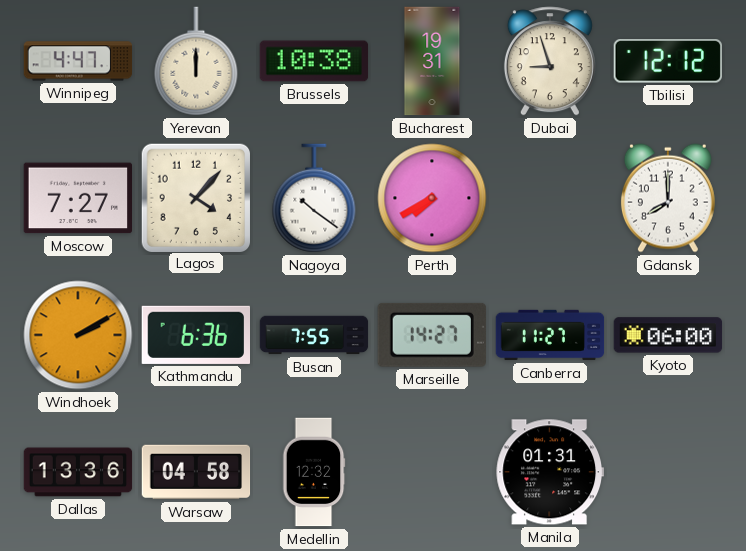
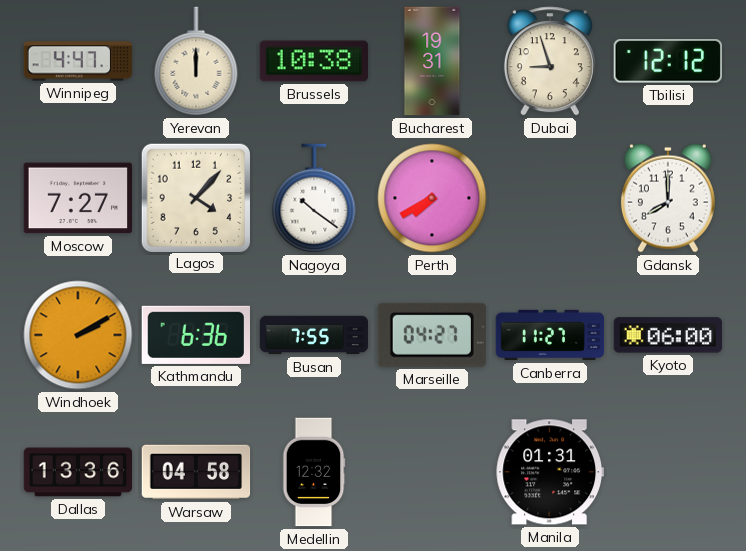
Marseille: 14:27 -> 04:27 (432, 335)
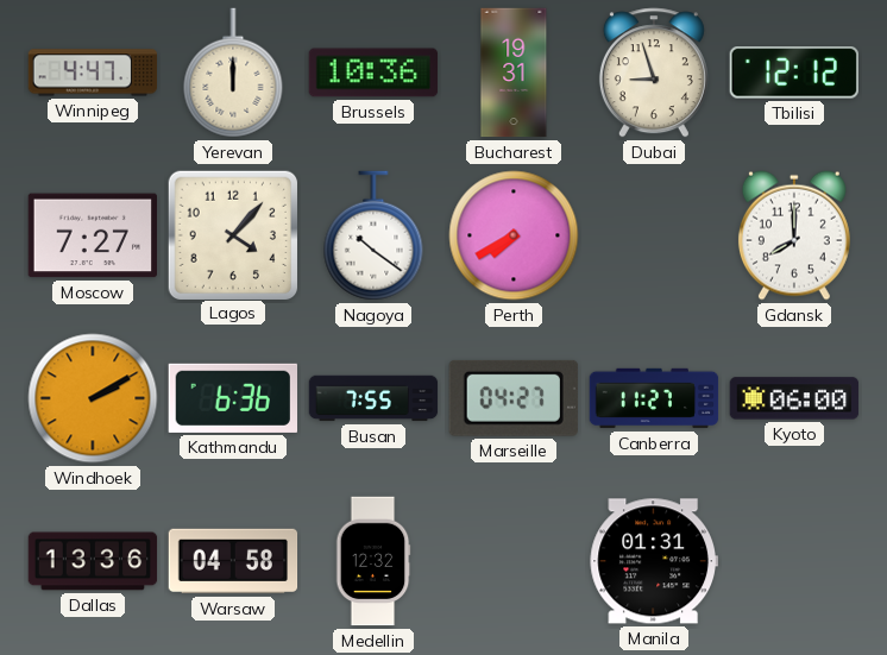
Brussels: 10:38 -> 10:36 (373, 73)
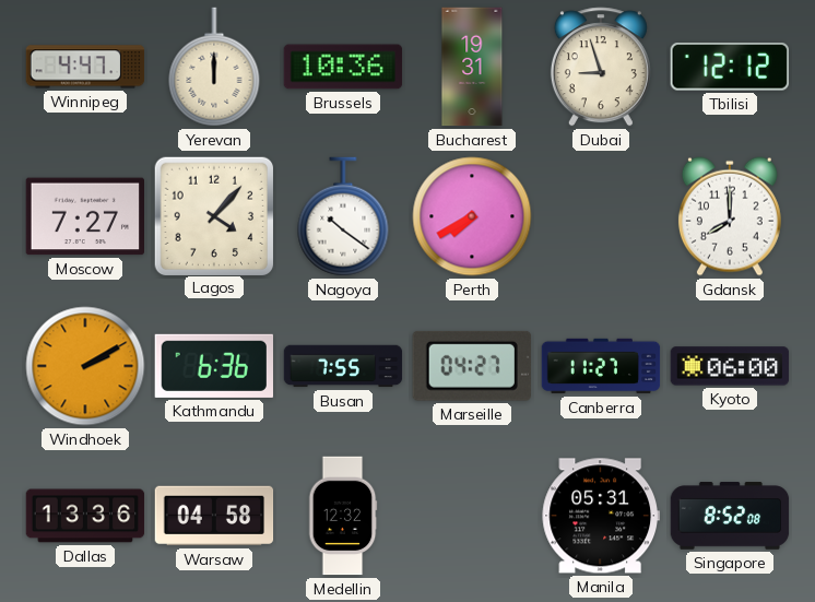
Manila: 01:31 -> 05:31 (600, 516)
Singapore: none -> 8:52 (730, 516)
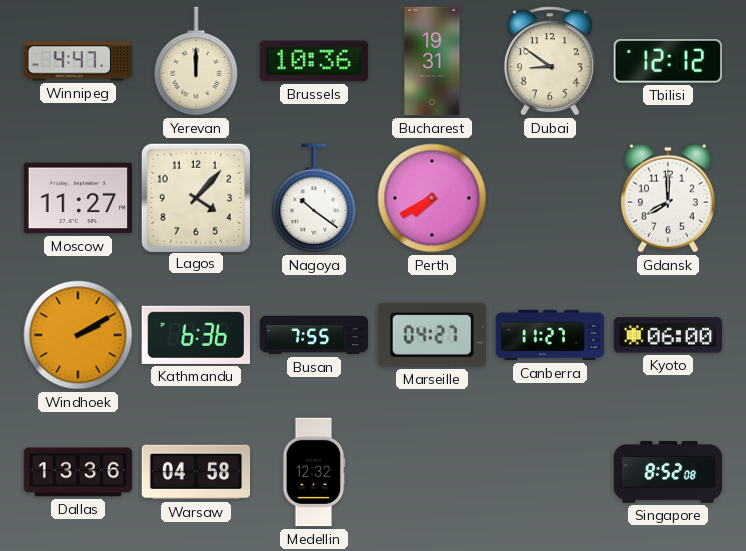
Dubai: 8:57 -> 8:51 (550, 61)
Moscow: 7:27 -> 11:27 (77, 198)
Manila: 05:31 -> none (600, 516)
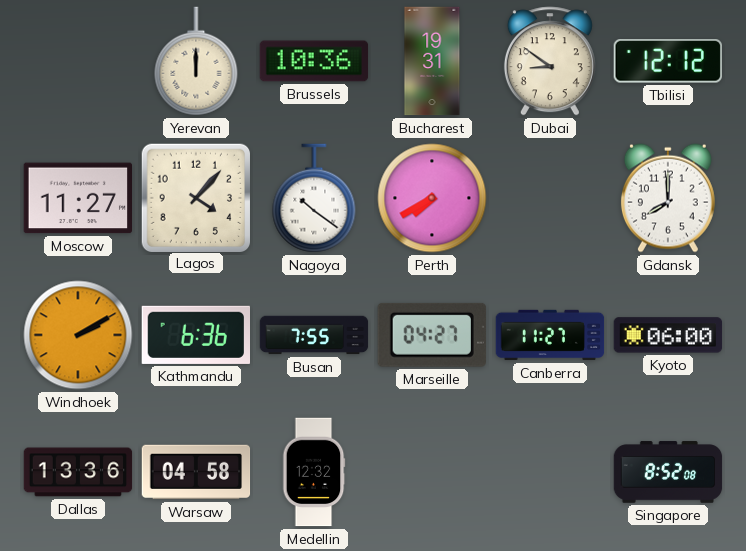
Winnipeg: 4:47 -> none (78, 61)
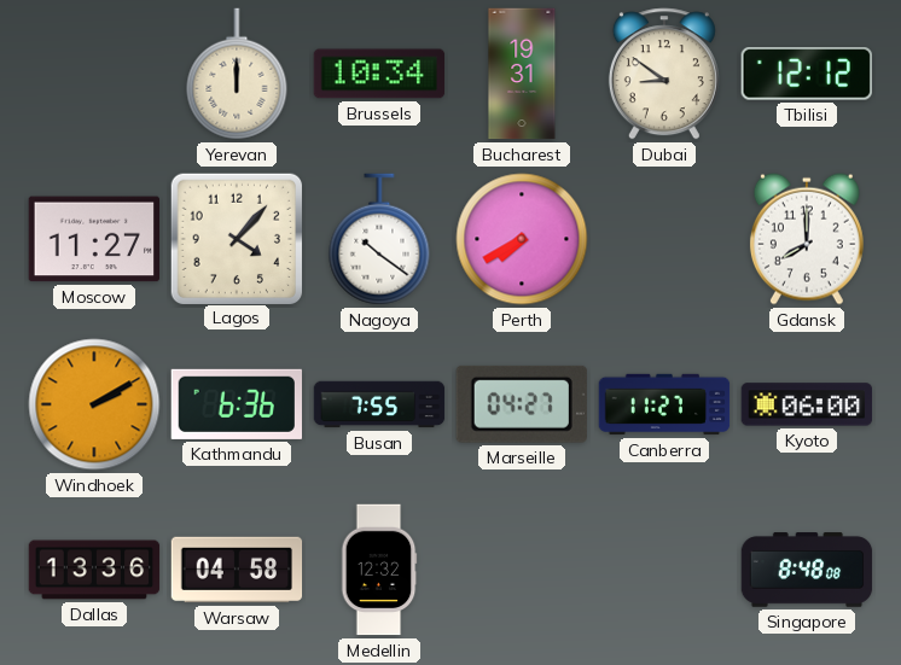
Brussels: 10:36 -> 10:34 (379, 74)
Singapore: 8:52 -> 8:48 (807, 570)
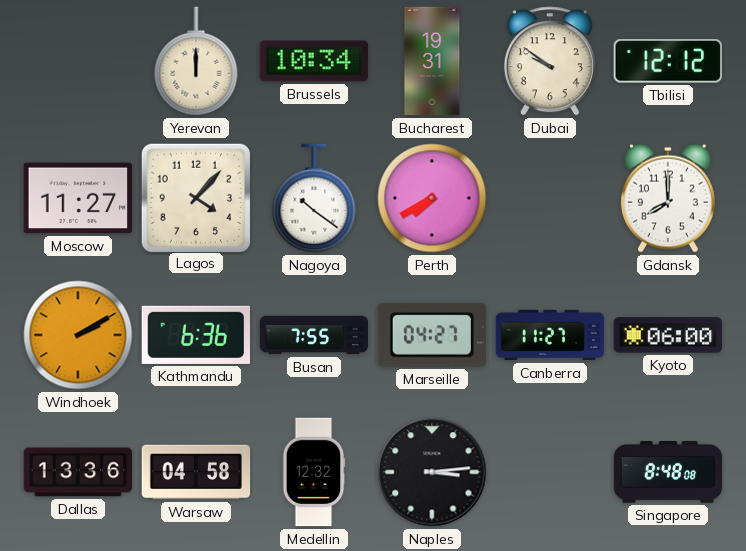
Dubai: 8:51 -> 9:51 (550, 61)
Naples: none -> 3:14 (432, 472)
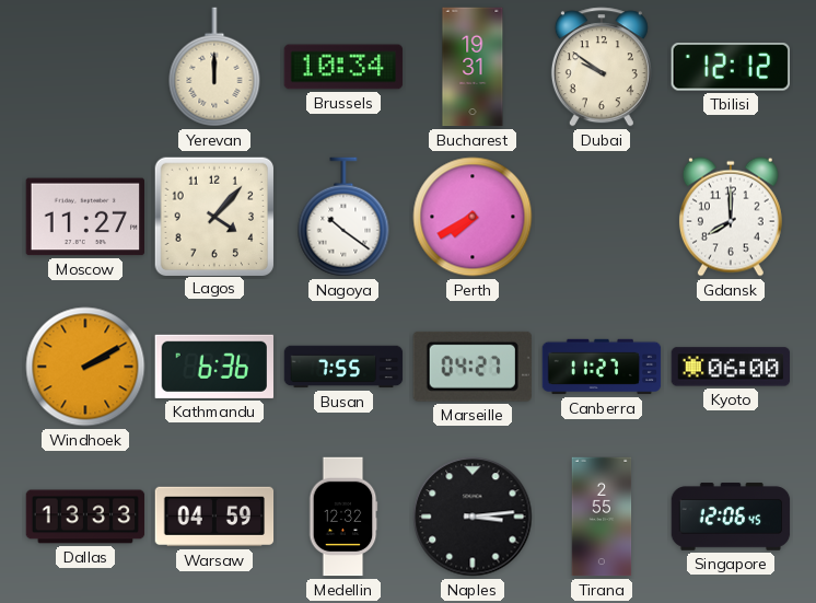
Dallas: 13:36 -> 13:33 (85, 517)
Warsaw: 04:58 -> 04:59 (214, 517)
Tirana: none -> 2:55 (602, 517)
Singapore: 8:48 -> 12:06 (731, 517)
